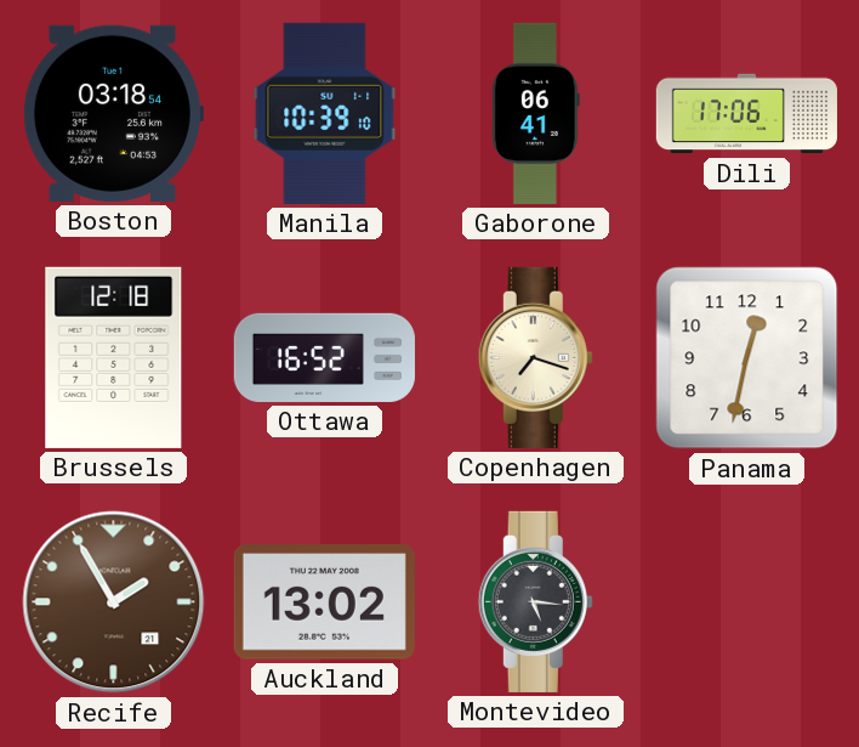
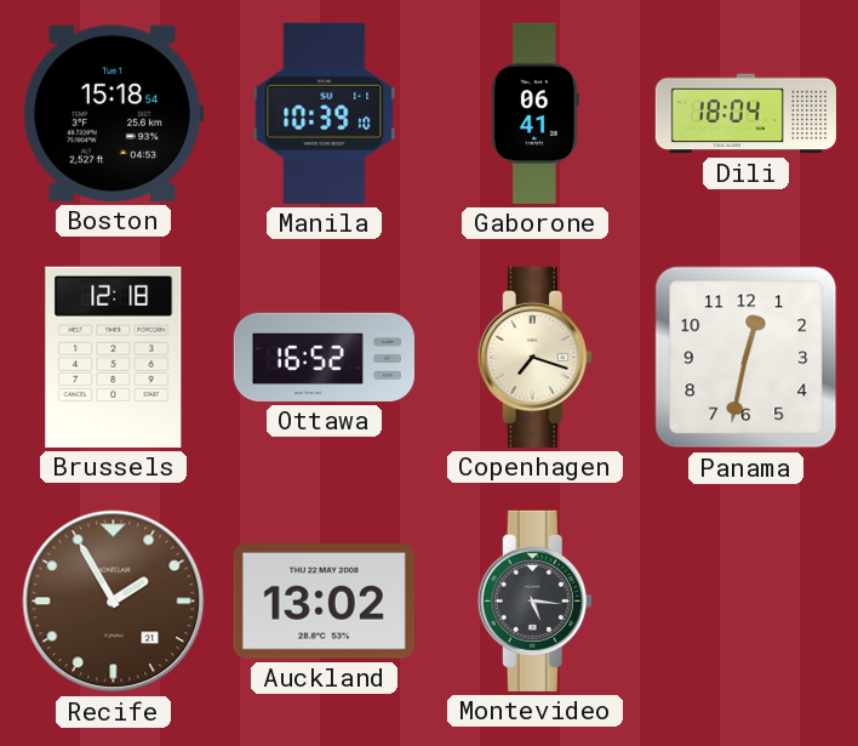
Boston: 03:18 -> 15:18 (113, 113)
Dili: 17:06 -> 18:04 (745, 114)
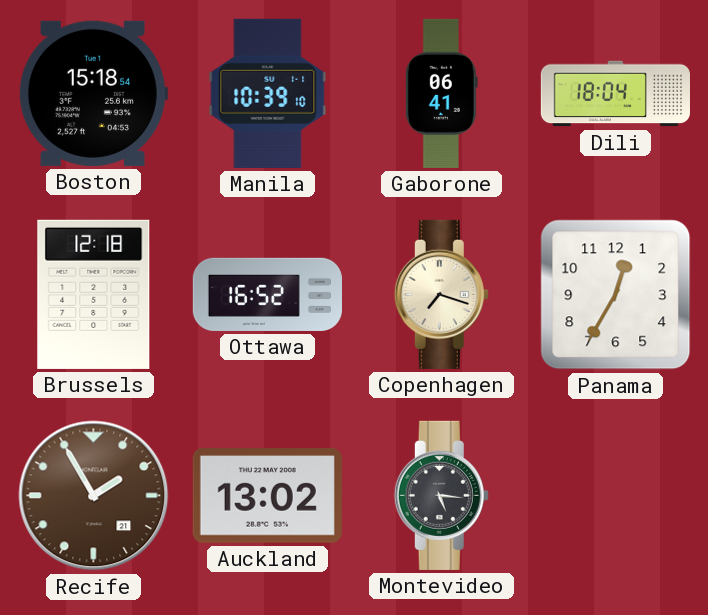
Panama: 12:32 -> 12:35 (616, 295)
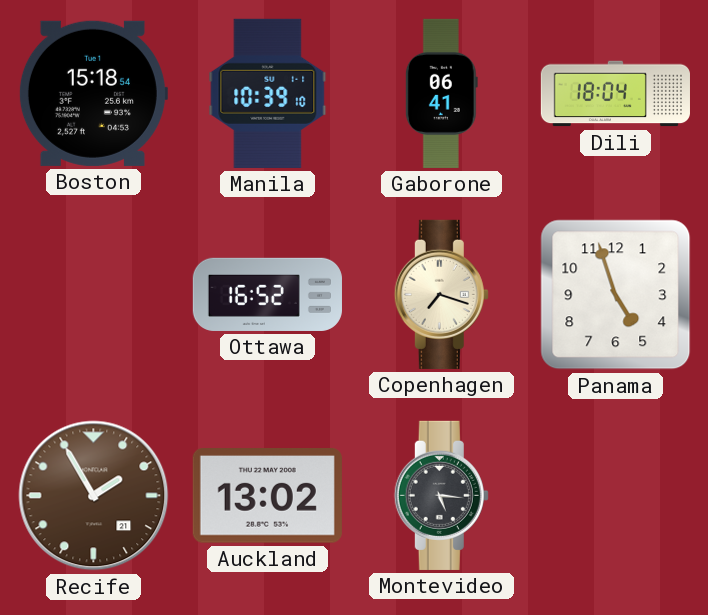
Brussels: 12:18 -> none (94, 294)
Panama: 12:35 -> 4:57 (616, 295)
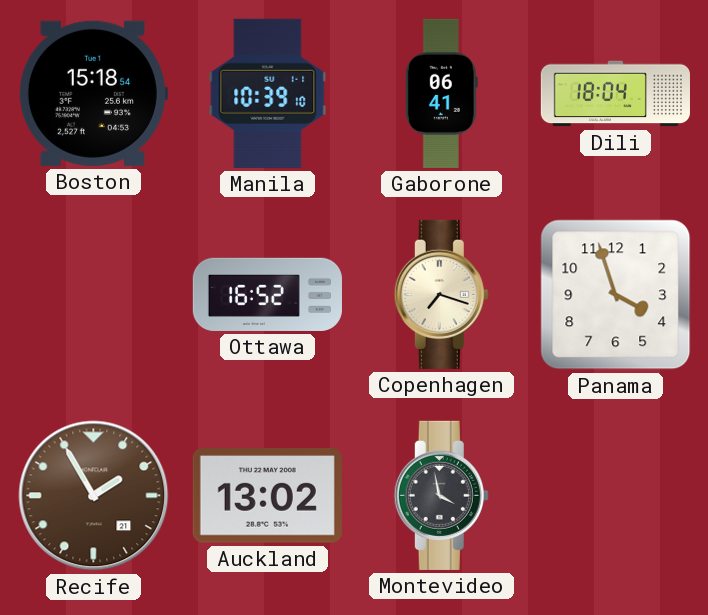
Panama: 4:57 -> 3:57 (616, 295)
Montevideo: 5:16 -> 3:58 (441, 495)
